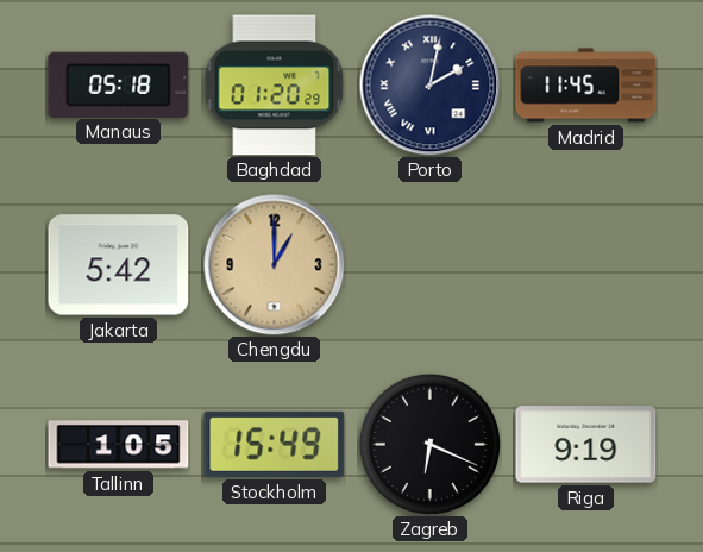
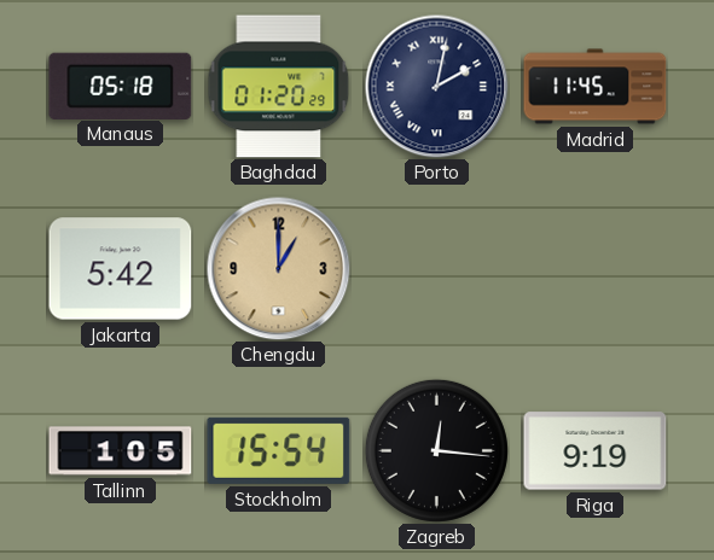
Stockholm: 15:49 -> 15:54 (279, 450)
Zagreb: 6:19 -> 12:16 (436, 450)
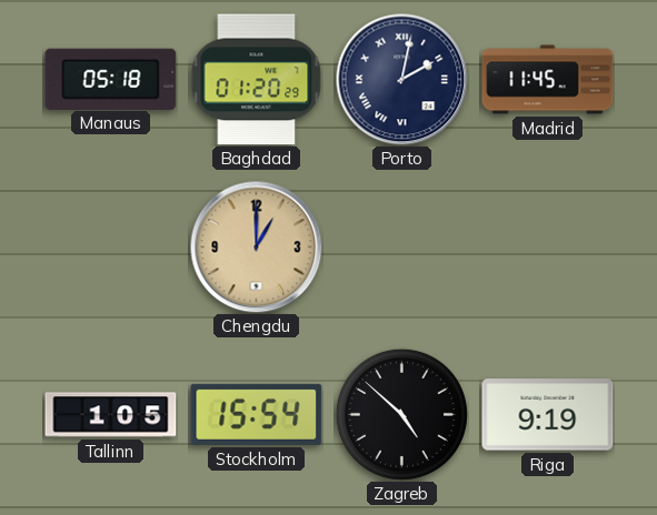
Jakarta: 5:42 -> none (121, 269)
Zagreb: 12:16 -> 4:52 (401, 414)
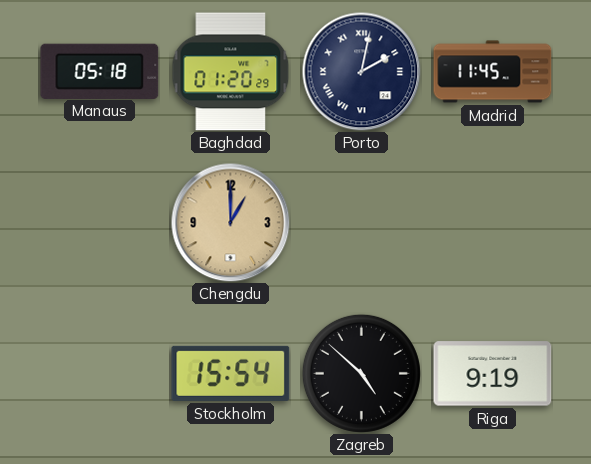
Tallinn: 1:05 -> none (111, 415)
